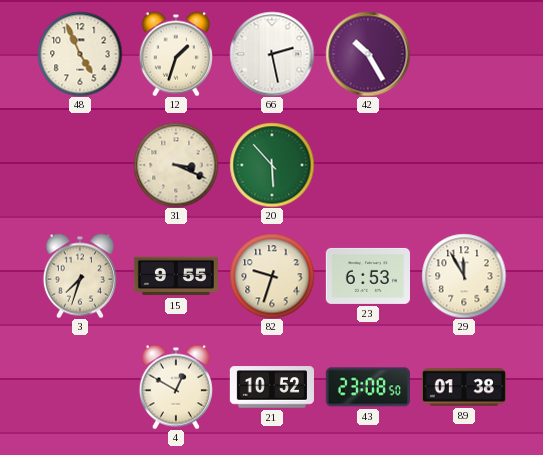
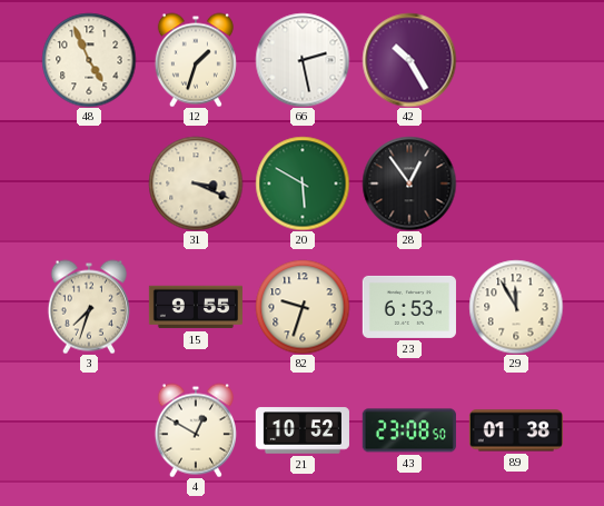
20: 5:53 -> 5:50 (303, 183)
28: none -> 12:54 (409, 183)
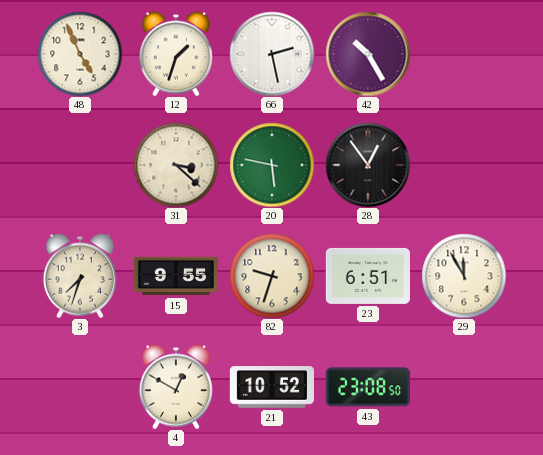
31: 3:19 -> 3:22 (176, 165)
20: 5:50 -> 5:47 (272, 165)
23: 6:53 -> 6:51 (368, 276)
89: 01:38 -> none (516, 430)
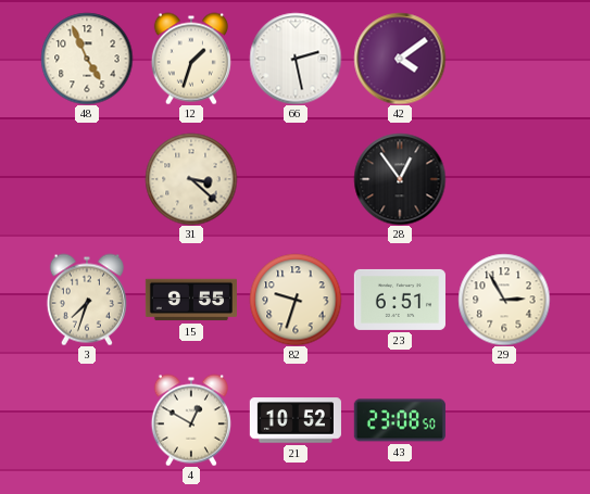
42: 10:25 -> 4:09 (400, 59)
20: 5:47 -> none (272, 165)
29: 11:55 -> 2:55 (504, 300)
